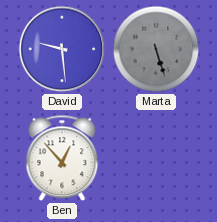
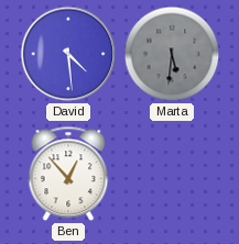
David: 9:29 -> 4:29 (68, 54)
Marta: 5:27 -> 5:31 (172, 54)
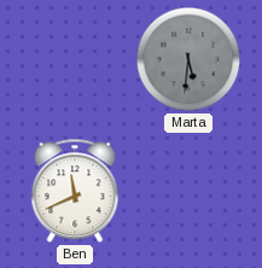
David: 4:29 -> none (68, 54)
Ben: 12:53 -> 11:41 (75, 191)
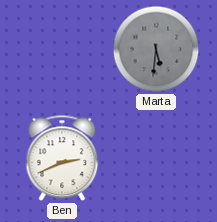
Ben: 11:41 -> 2:41 (62, 158)
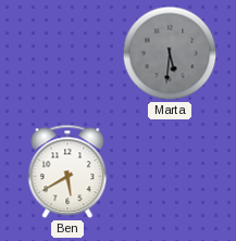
Ben: 2:41 -> 5:40 (67, 172)
